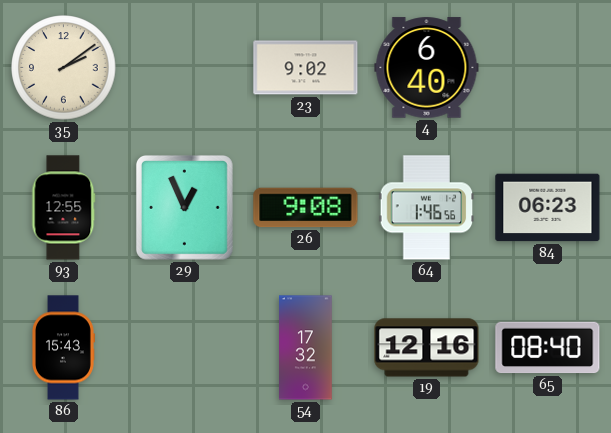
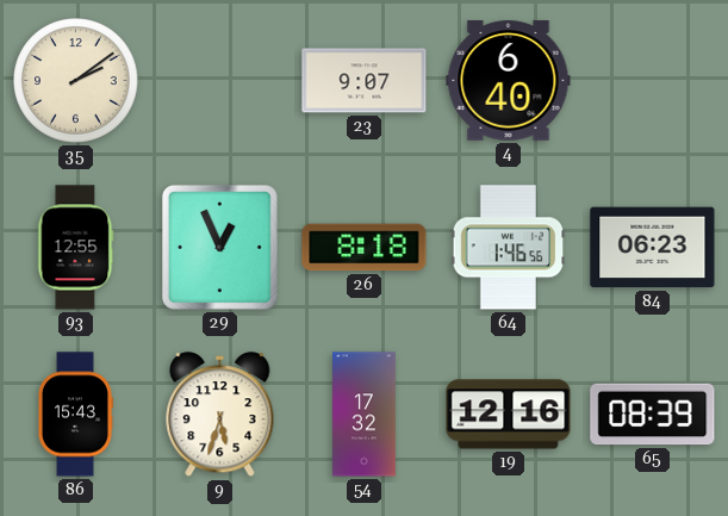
23: 9:02 -> 9:07 (365, 81)
26: 9:08 -> 8:18 (365, 248)
9: none -> 5:33 (220, 415)
65: 08:40 -> 08:39 (653, 415)
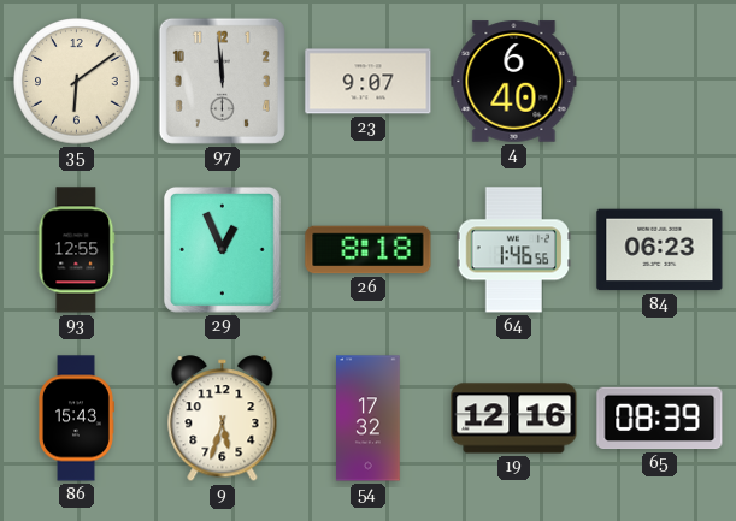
35: 2:09 -> 6:09 (77, 82)
97: none -> 11:59 (222, 81)
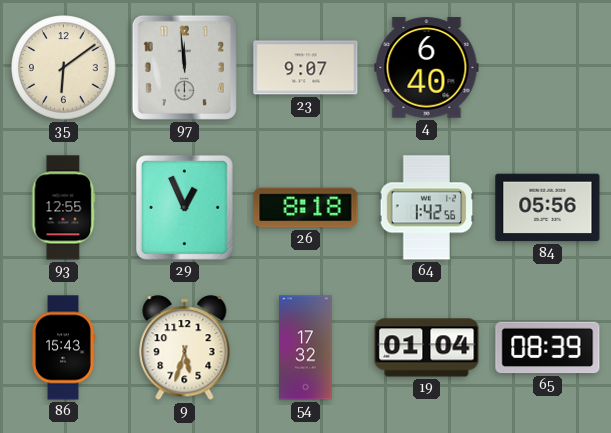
64: 1:46 -> 1:42 (427, 208)
84: 06:23 -> 05:56 (548, 208)
19: 12:16 -> 01:04 (427, 348)
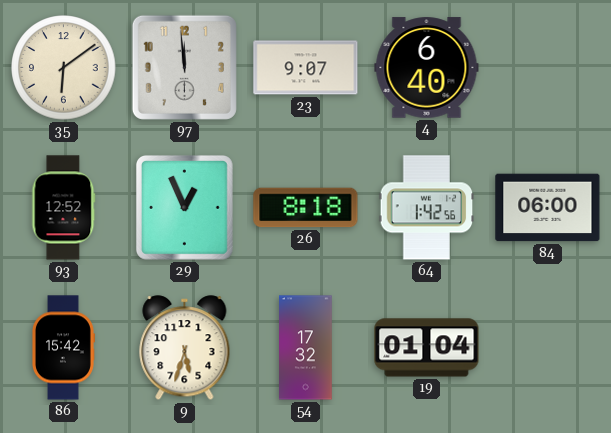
93: 12:55 -> 12:52 (64, 208)
84: 05:56 -> 06:00 (548, 208)
86: 15:43 -> 15:42 (63, 348)
65: 08:39 -> none (548, 348)
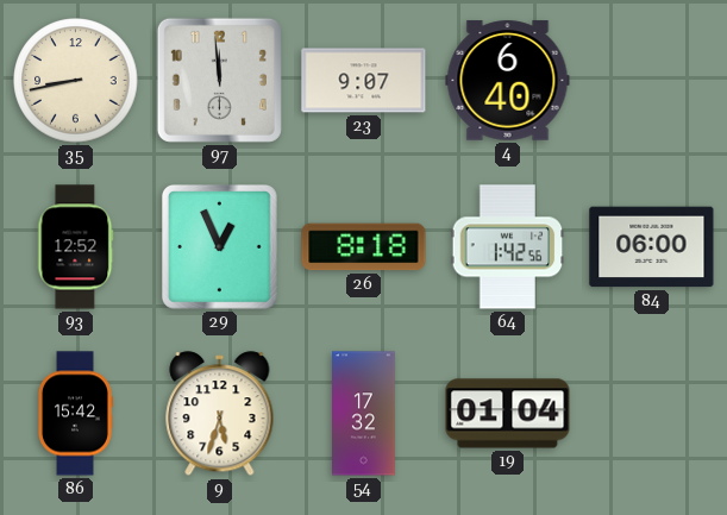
35: 6:09 -> 8:43 (76, 81)
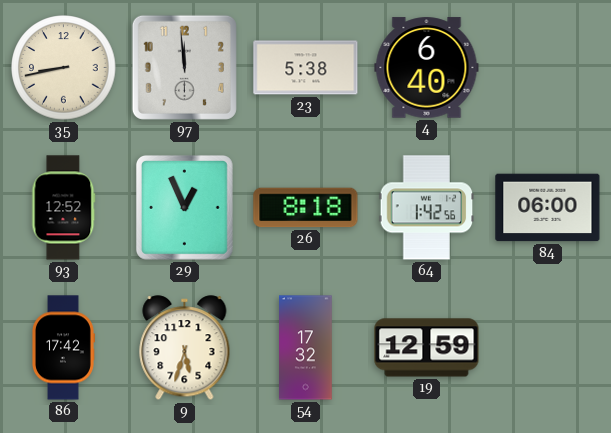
23: 9:07 -> 5:38 (306, 68)
86: 15:42 -> 17:42 (63, 348)
19: 01:04 -> 12:59 (427, 348)
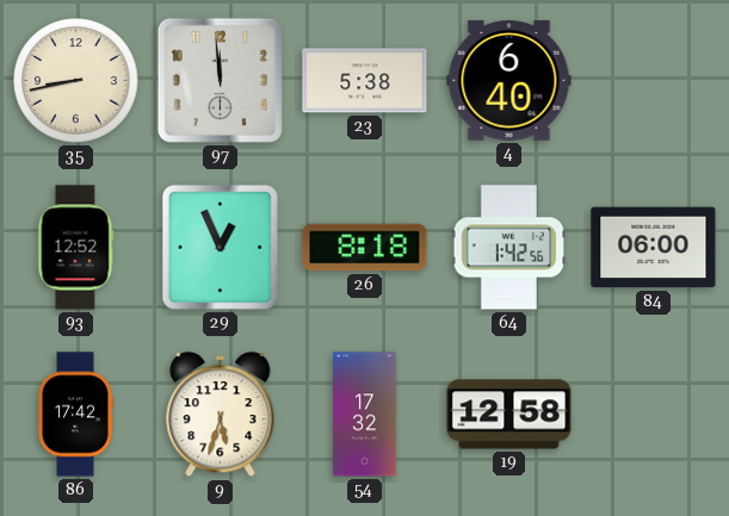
19: 12:59 -> 12:58 (509, 415)
